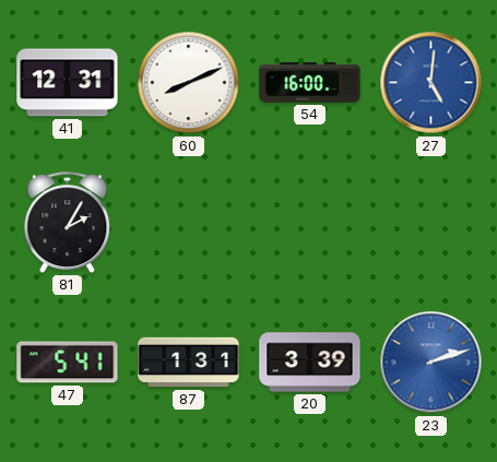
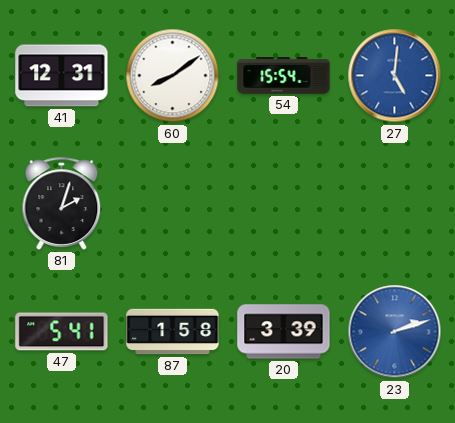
60: 8:11 -> 8:09 (173, 76)
54: 16:00 -> 15:54 (284, 76)
81: 2:05 -> 2:03 (62, 203)
87: 1:31 -> 1:58 (173, 332)
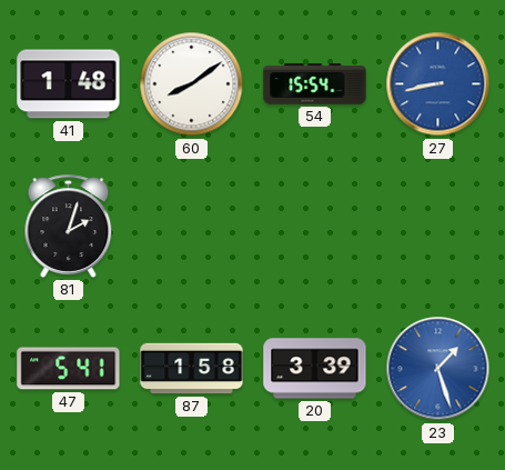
41: 12:31 -> 1:48 (69, 84)
27: 5:01 -> 8:43 (438, 84)
23: 2:12 -> 1:27 (438, 369)
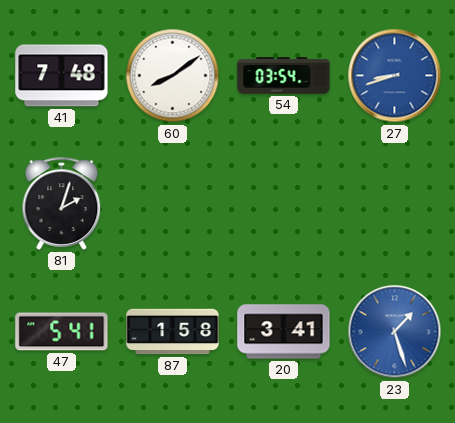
41: 1:48 -> 7:48 (62, 76)
54: 15:54 -> 03:54 (284, 76)
27: 8:43 -> 8:42 (395, 76)
20: 3:39 -> 3:41 (284, 332)
